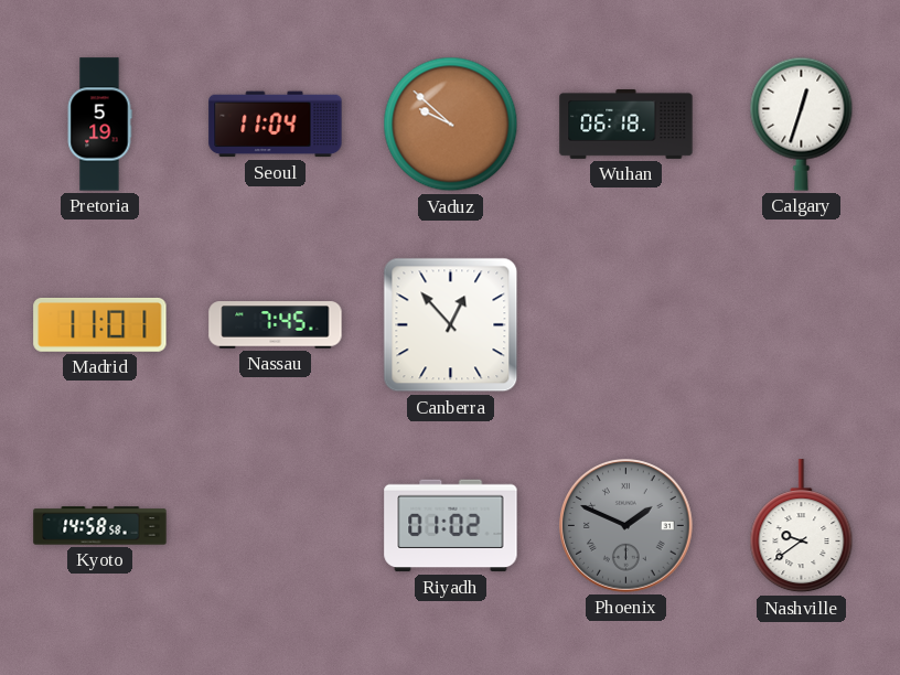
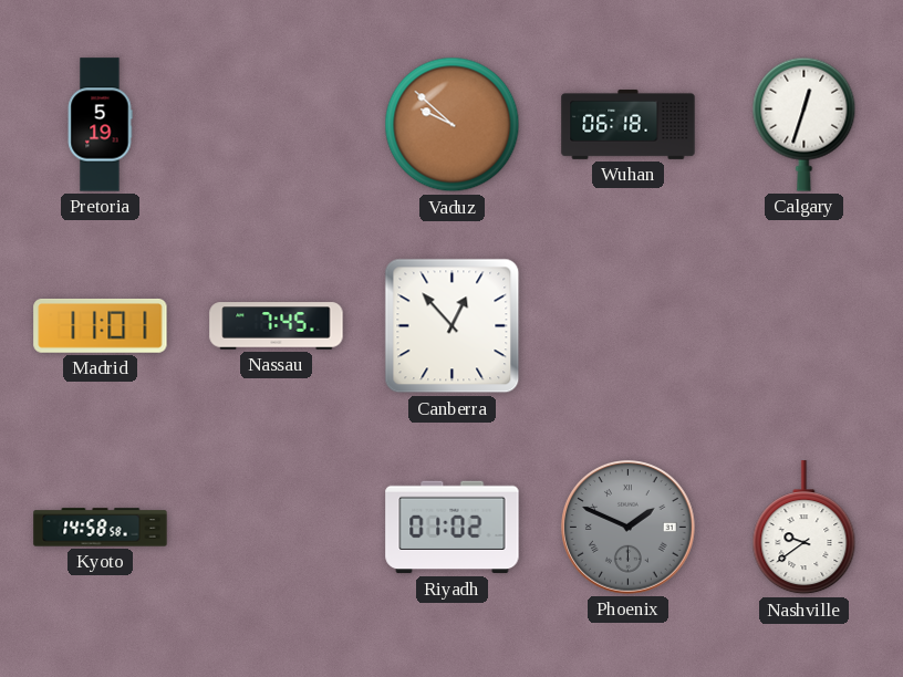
Seoul: 11:04 -> none (276, 125)
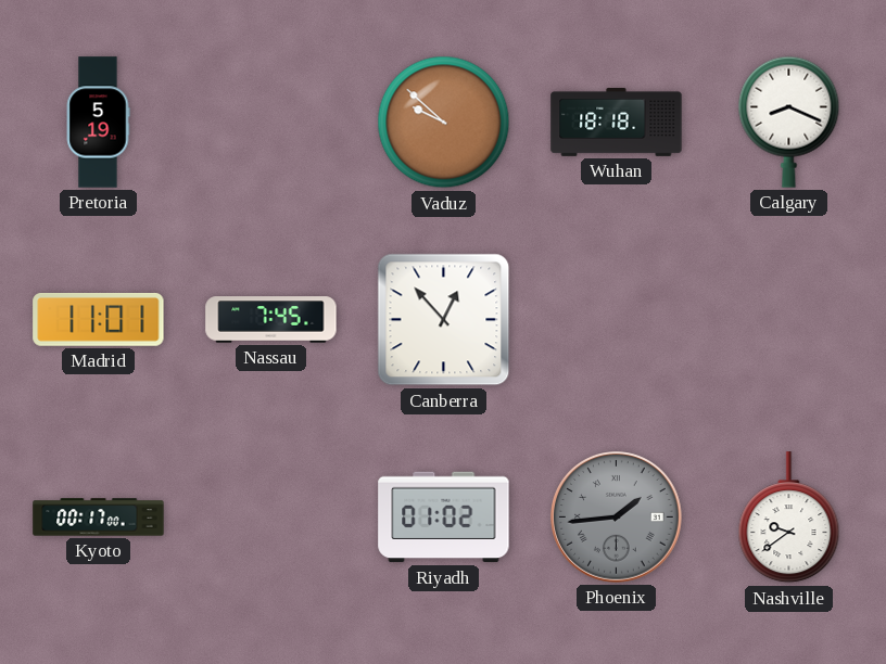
Wuhan: 06:18 -> 18:18 (617, 123)
Calgary: 12:33 -> 8:19 (789, 122)
Kyoto: 14:58 -> 00:17 (99, 518)
Phoenix: 1:49 -> 1:44 (617, 518)
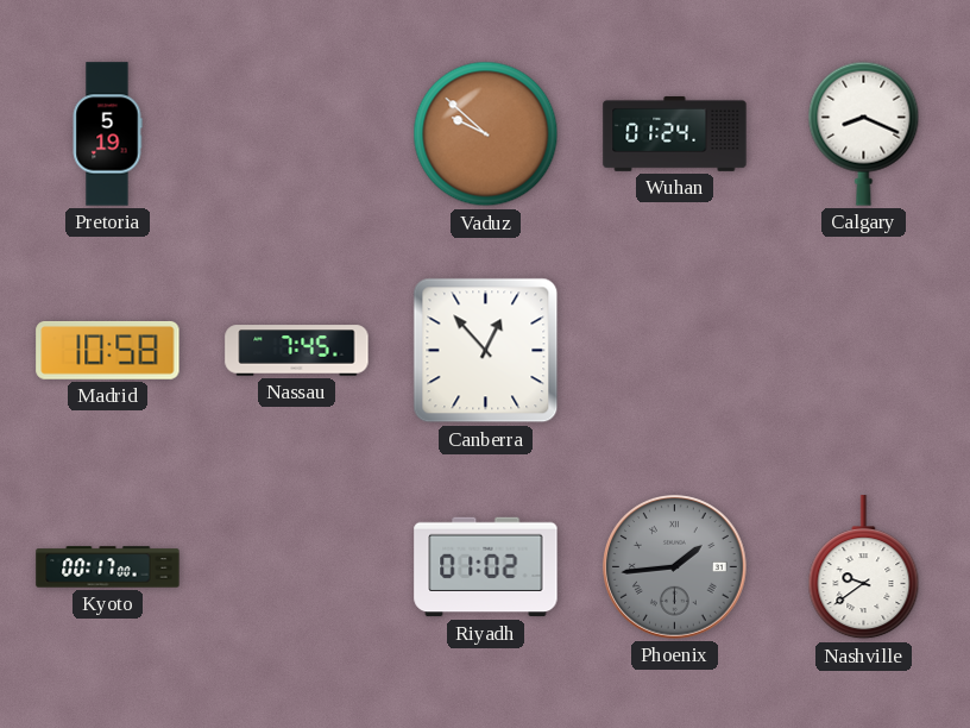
Wuhan: 18:18 -> 01:24 (675, 134)
Madrid: 11:01 -> 10:58 (108, 350)
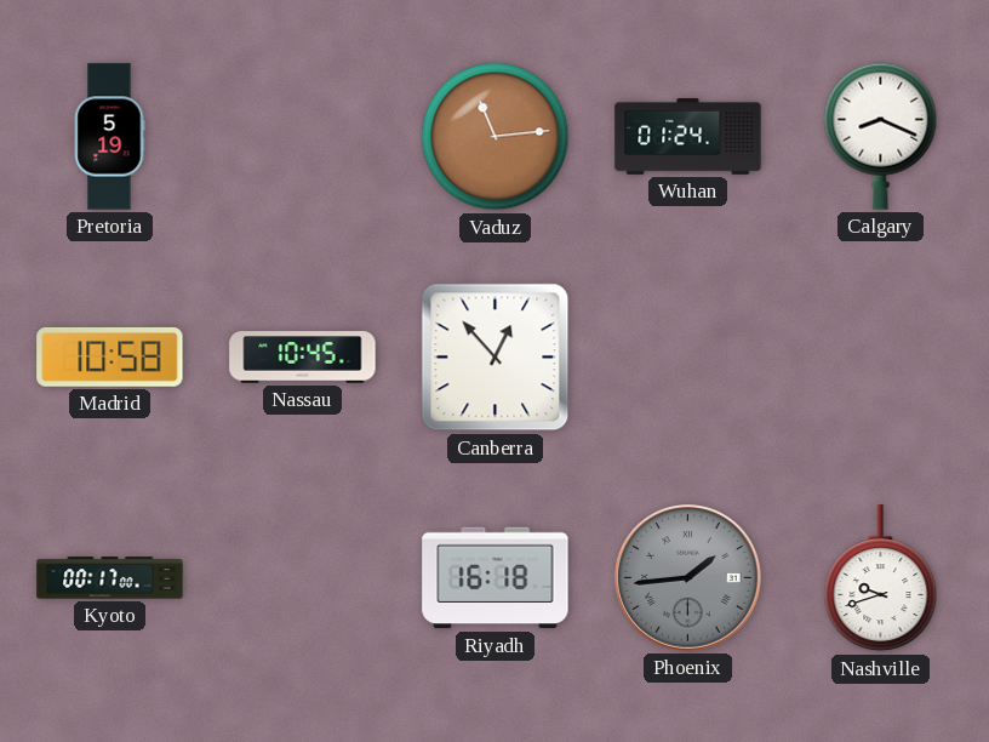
Vaduz: 9:52 -> 11:14 (496, 137)
Nassau: 7:45 -> 10:45 (303, 358)
Riyadh: 01:02 -> 16:18 (496, 578)
Nashville: 9:39 -> 9:42 (881, 578)
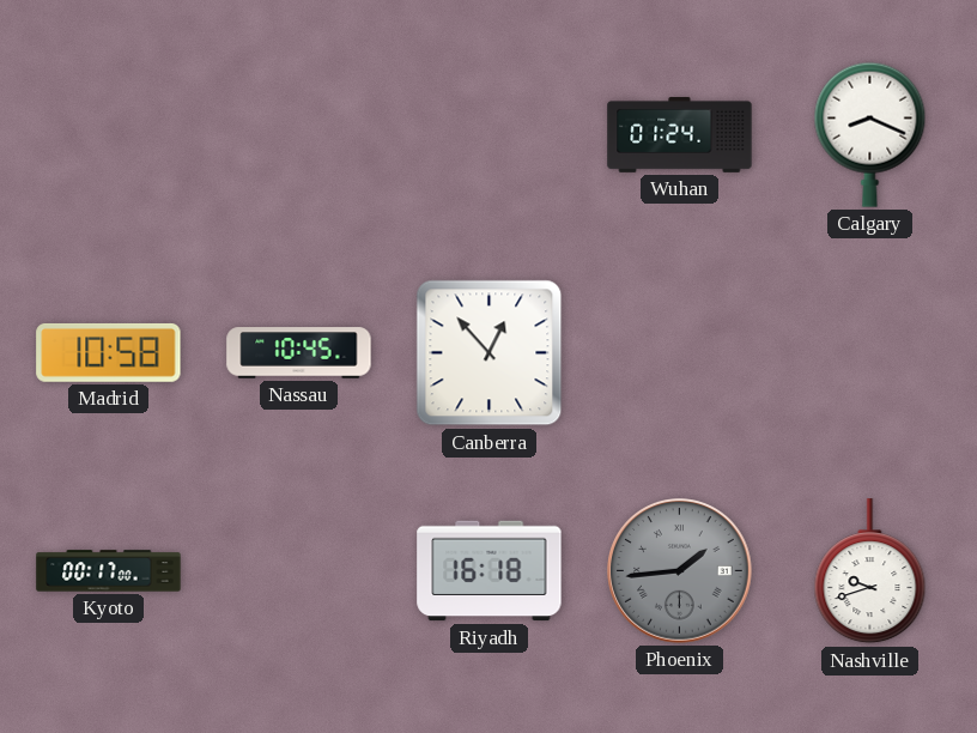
Pretoria: 5:19 -> none (109, 137)
Vaduz: 11:14 -> none (496, 137)
